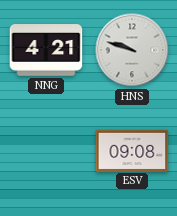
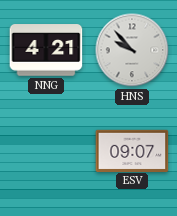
HNS: 9:48 -> 9:53 (132, 50)
ESV: 09:08 -> 09:07 (132, 150)
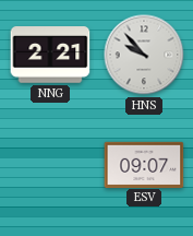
NNG: 4:21 -> 2:21 (50, 55)
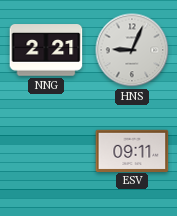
HNS: 9:53 -> 9:04 (132, 50)
ESV: 09:07 -> 09:11 (132, 150)
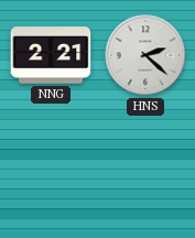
HNS: 9:04 -> 2:22 (145, 55)
ESV: 09:11 -> none (132, 150)
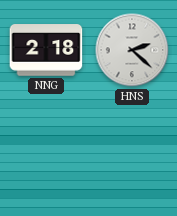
NNG: 2:21 -> 2:18 (46, 50)
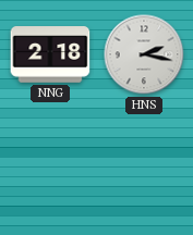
HNS: 2:22 -> 2:17 (144, 54)
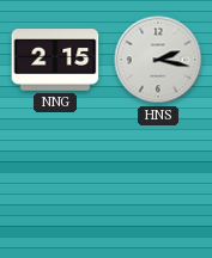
NNG: 2:18 -> 2:15 (55, 60)
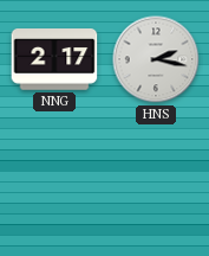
NNG: 2:15 -> 2:17 (54, 59)
